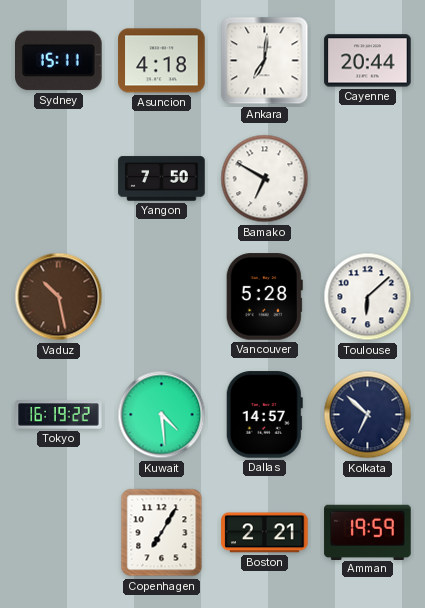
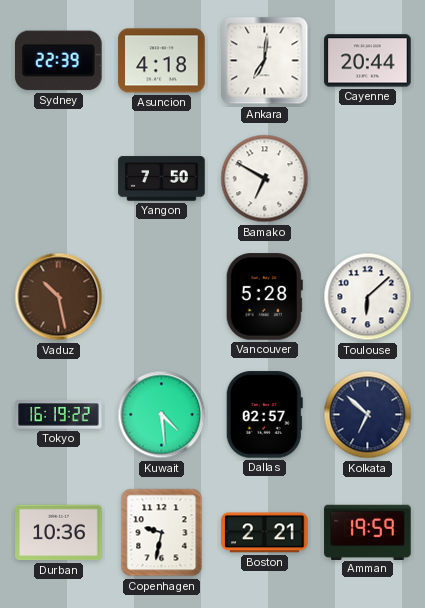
Sydney: 15:11 -> 22:39 (59, 61)
Dallas: 14:57 -> 02:57 (264, 415)
Durban: none -> 10:36 (59, 533)
Copenhagen: 7:05 -> 9:32 (162, 533)
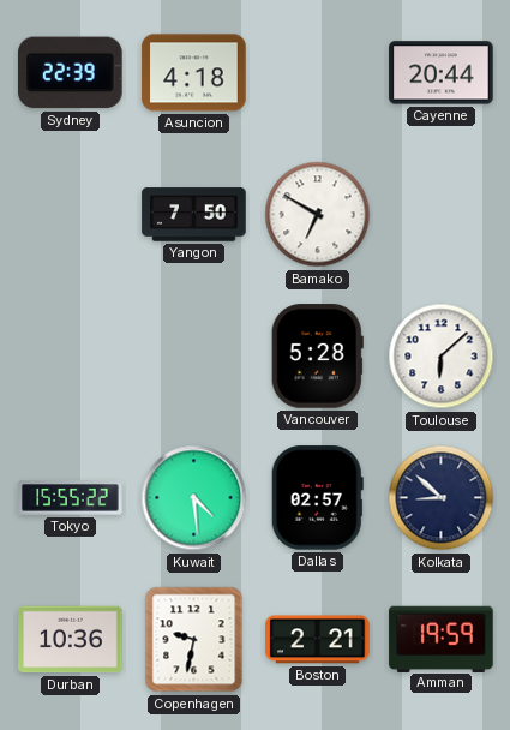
Ankara: 7:01 -> none (265, 61)
Vaduz: 10:28 -> none (59, 297)
Tokyo: 16:19 -> 15:55 (71, 498)
Kolkata: 6:52 -> 8:52 (442, 498)
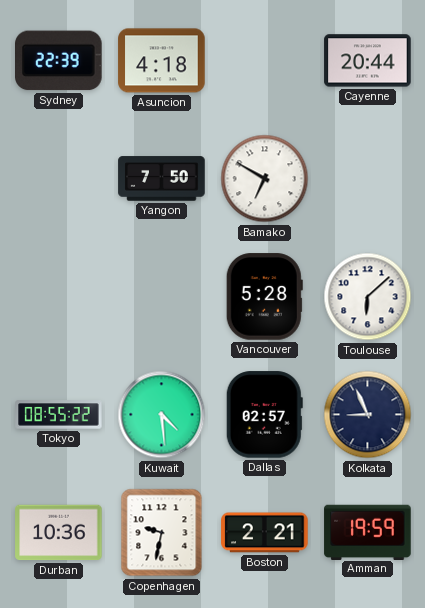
Tokyo: 15:55 -> 08:55 (59, 415)
Kolkata: 8:52 -> 8:56 (368, 415)
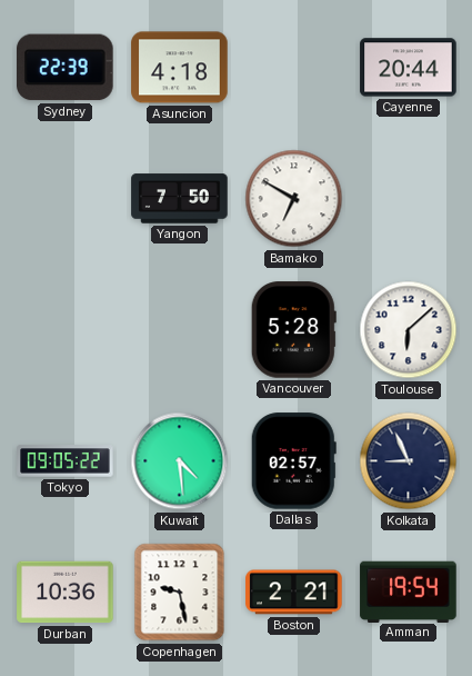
Tokyo: 08:55 -> 09:05 (66, 461)
Copenhagen: 9:32 -> 9:28 (180, 593)
Amman: 19:59 -> 19:54 (409, 591)
